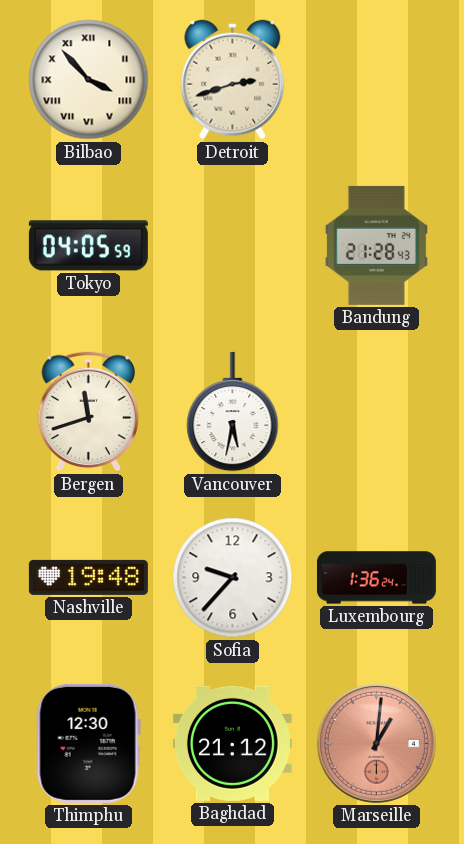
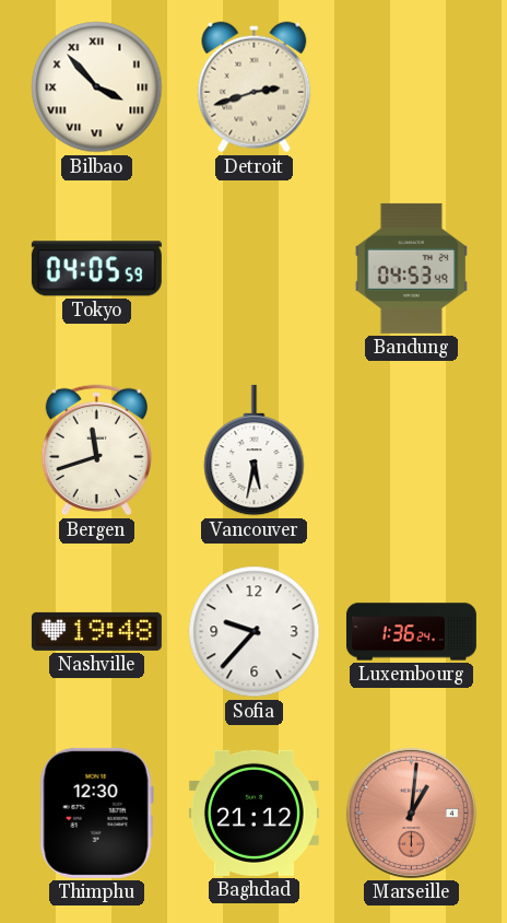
Bandung: 21:28 -> 04:53 (411, 268)
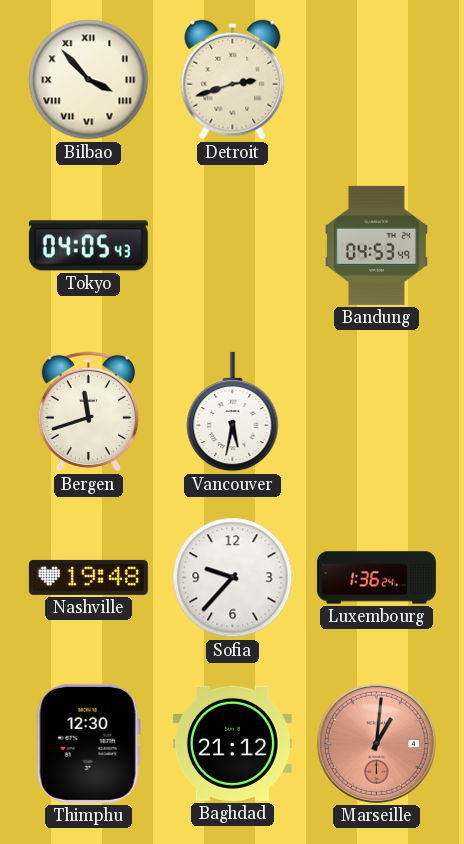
Tokyo: 04:05:59 -> 04:05:43 (88, 246)
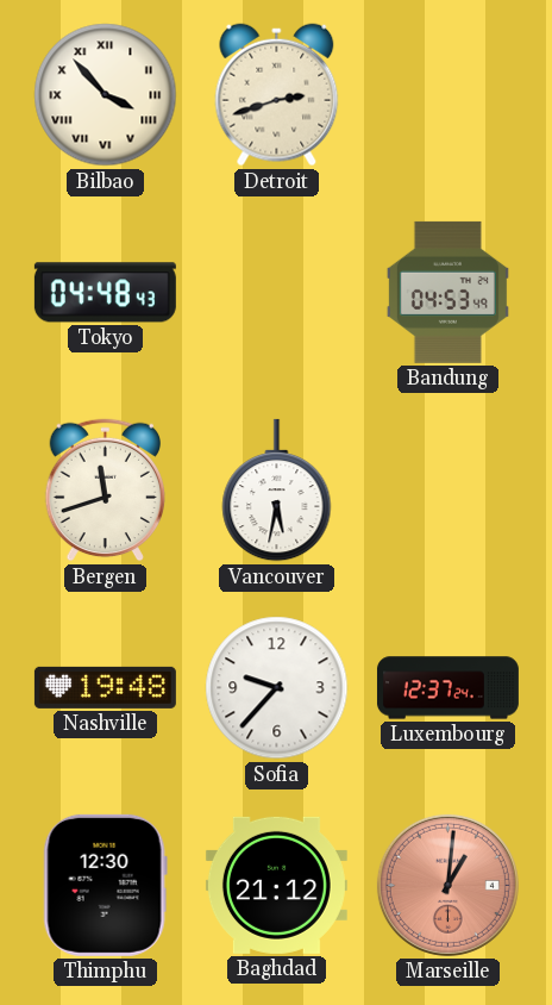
Tokyo: 04:05 -> 04:48 (105, 293)
Luxembourg: 1:36 -> 12:37 (447, 688)
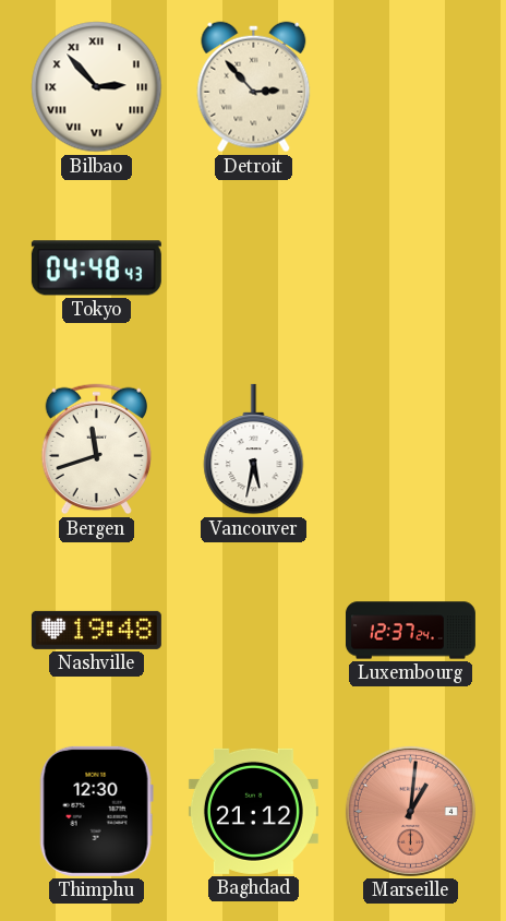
Bilbao: 3:53 -> 2:53 (97, 87)
Detroit: 2:42 -> 2:53 (254, 87)
Bandung: 04:53 -> none (447, 292)
Sofia: 9:37 -> none (277, 688)
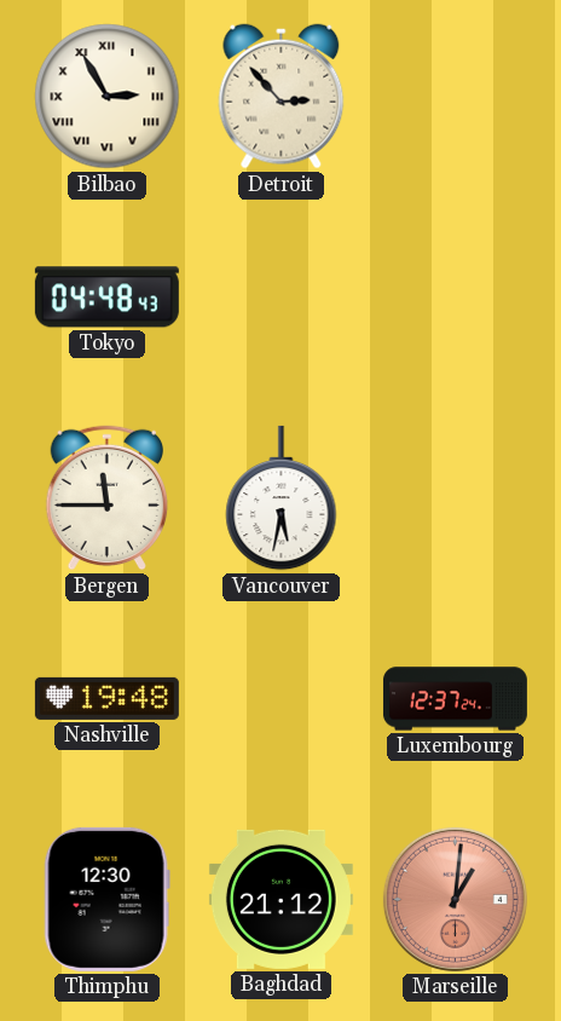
Bilbao: 2:53 -> 2:55 (108, 97)
Bergen: 11:42 -> 11:45 (106, 498)
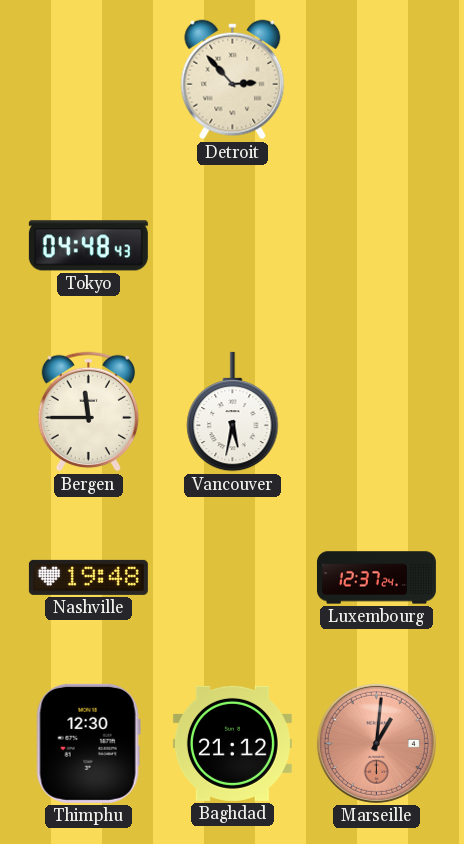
Bilbao: 2:55 -> none (108, 97)
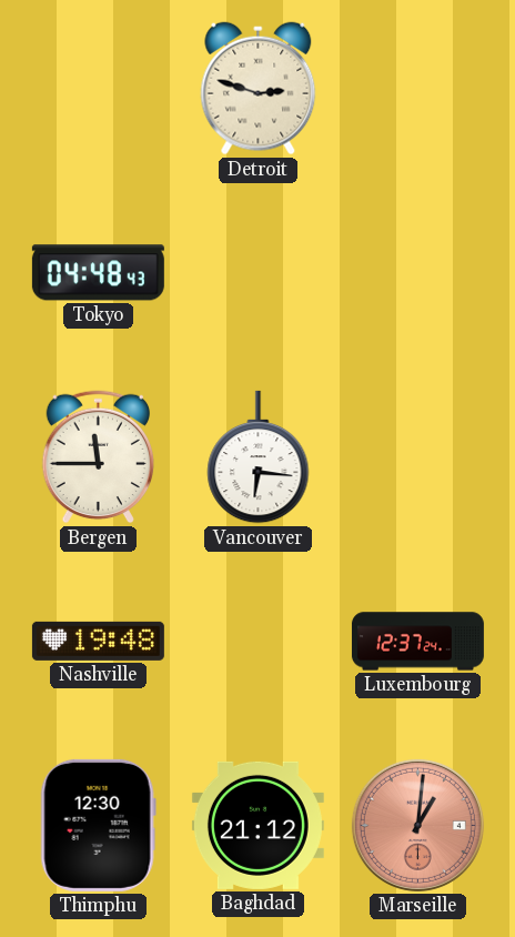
Detroit: 2:53 -> 2:48 (259, 89)
Vancouver: 5:32 -> 6:16 (259, 457)
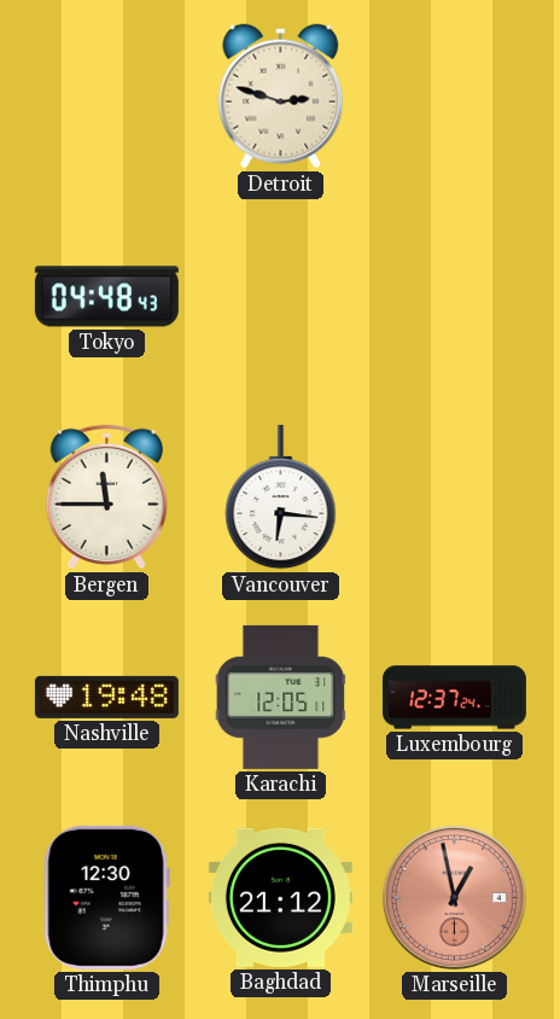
Karachi: none -> 12:05 (281, 697)
Marseille: 1:01 -> 12:58 (454, 897)
